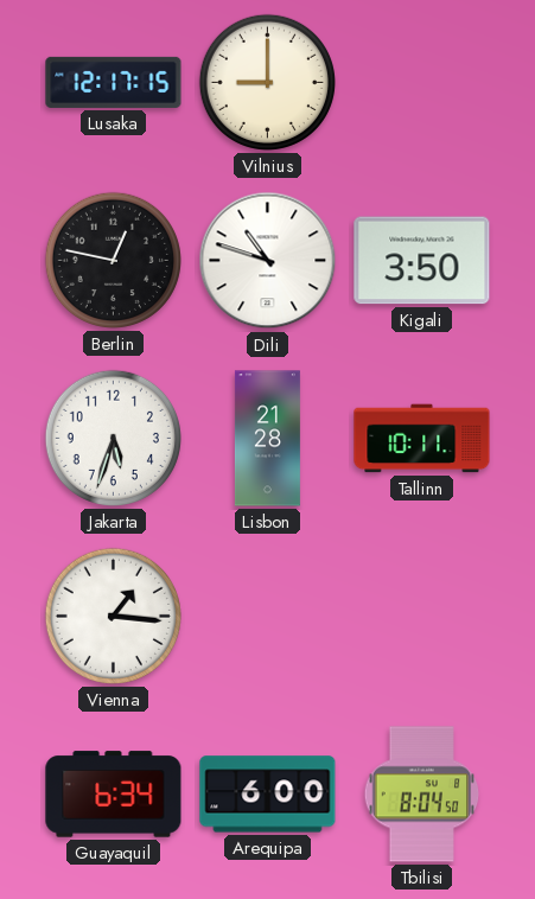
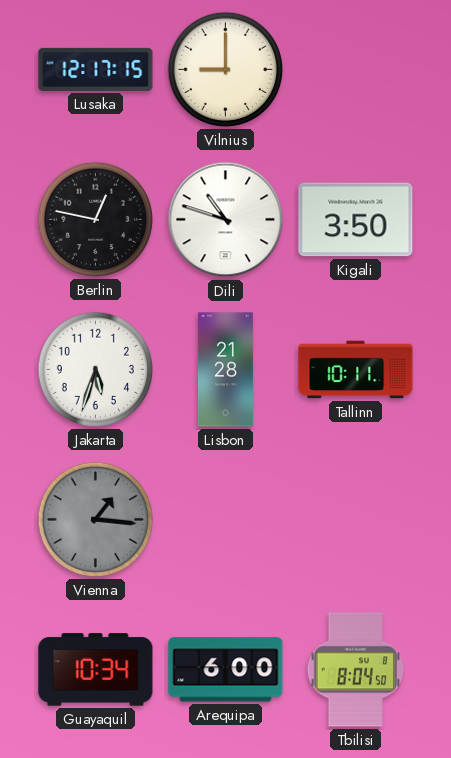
Vienna dial: white -> grey (95, 519)
Guayaquil: 6:34 -> 10:34 (96, 670)
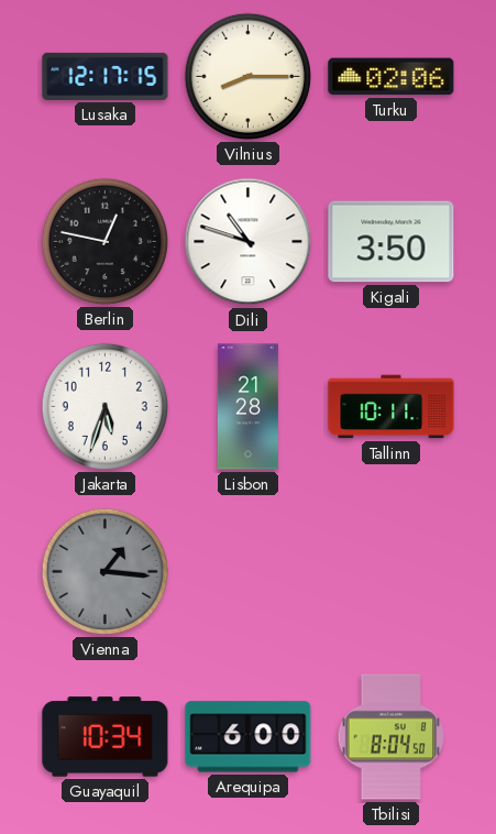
Vilnius: 9:00 -> 8:15 (247, 76)
Turku: none -> 02:06 (392, 77)
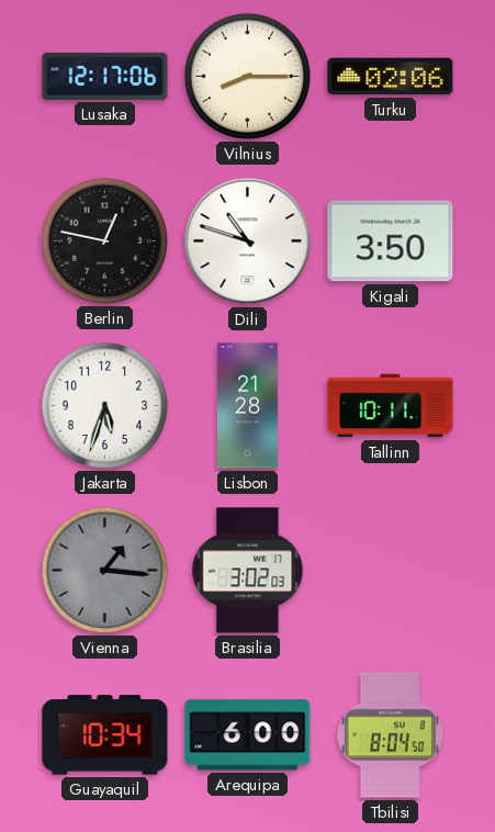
Lusaka: 12:17:15 -> 12:17:06 (105, 76)
Brasilia: none -> 3:02 (248, 571)
